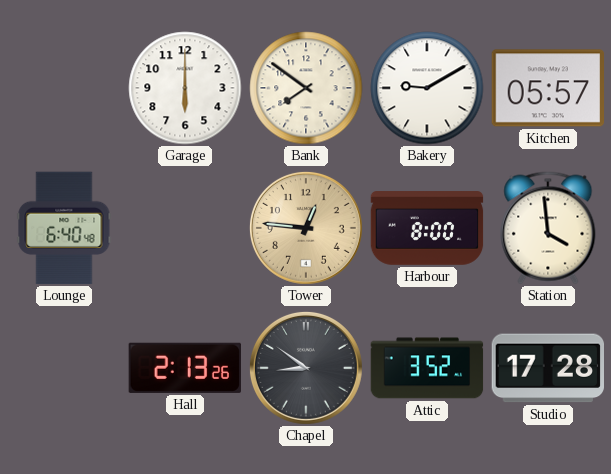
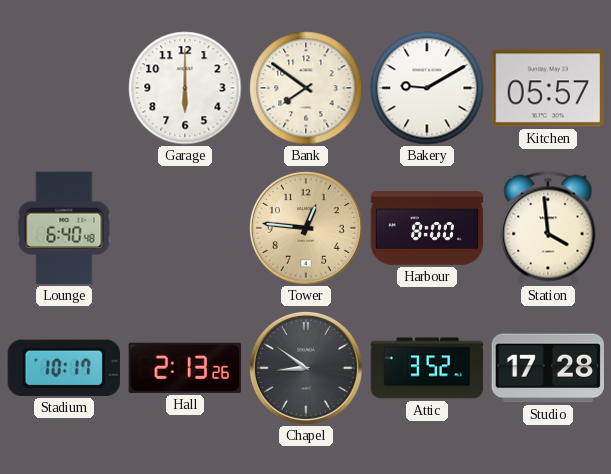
Stadium: none -> 10:17 (64, 368)
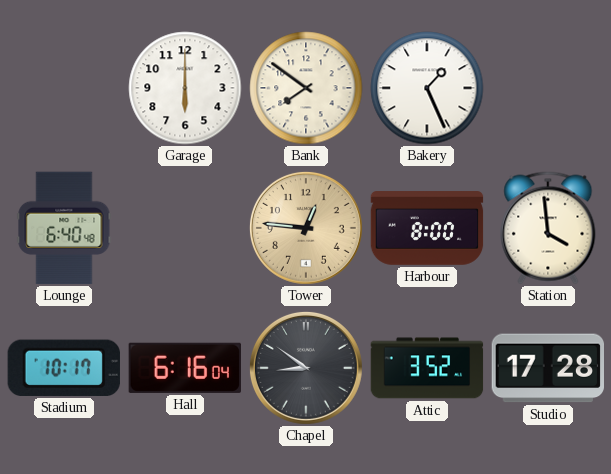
Bakery: 9:10 -> 1:26 (427, 88)
Kitchen: 05:57 -> none (548, 88)
Hall: 2:13 -> 6:16 (185, 368)
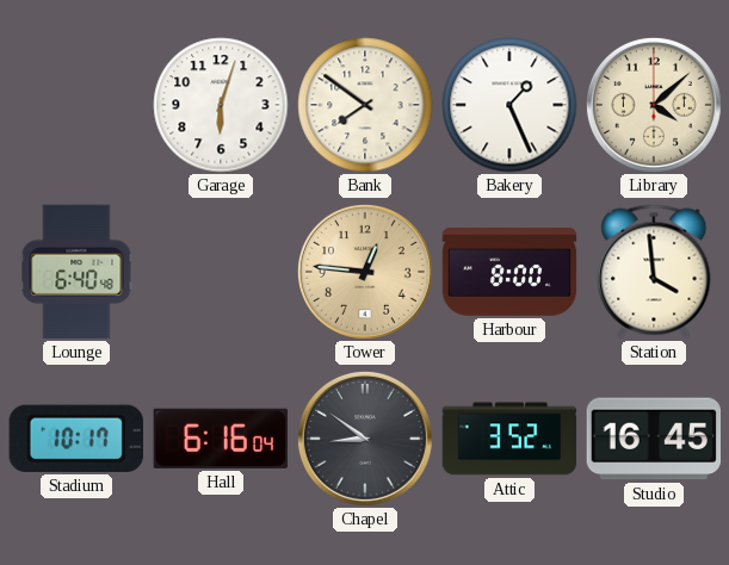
Garage: 6:00 -> 6:03 (221, 105)
Library: none -> 4:08 (654, 105)
Studio: 17:28 -> 16:45 (653, 439)
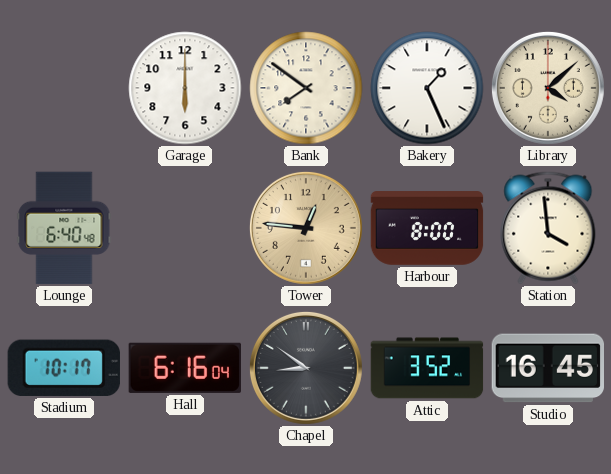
Garage: 6:03 -> 6:00 (185, 88)
